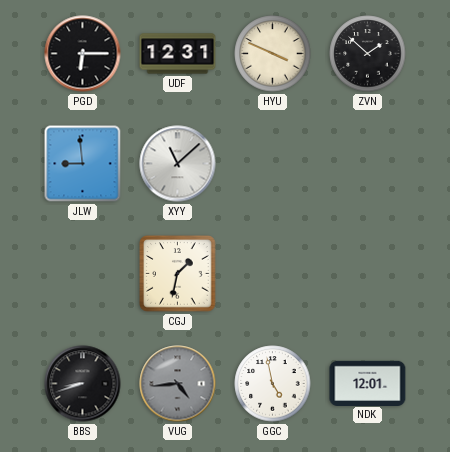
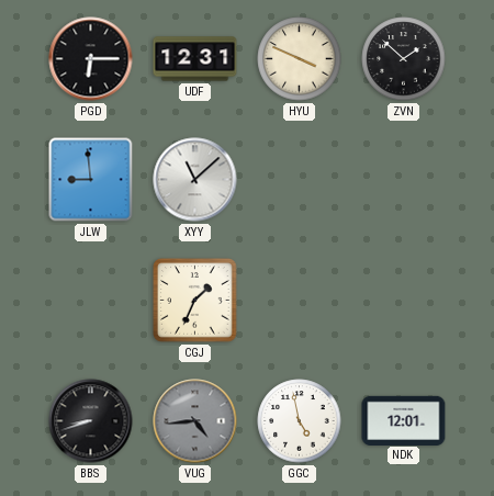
CGJ: 1:32 -> 1:34 (195, 301)
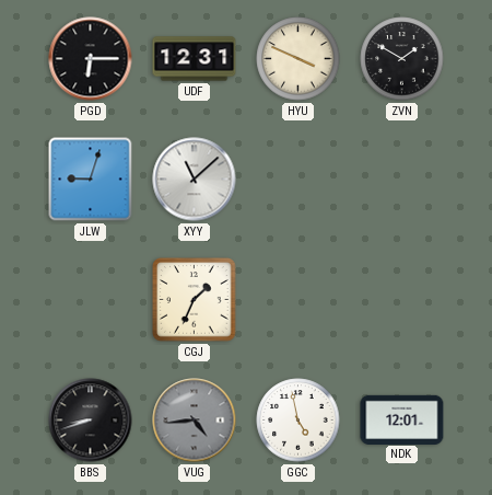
ZVN: 1:52 -> 1:50 (402, 59)
JLW: 8:59 -> 9:03 (91, 180)
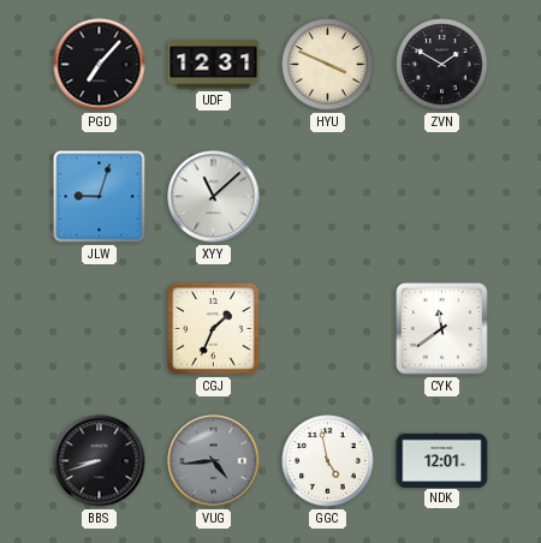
PGD: 6:15 -> 7:07 (100, 65)
CYK: none -> 11:39 (442, 329)
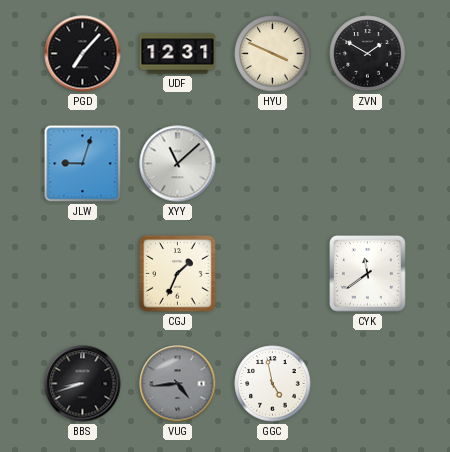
NDK: 12:01 -> none (442, 460)
